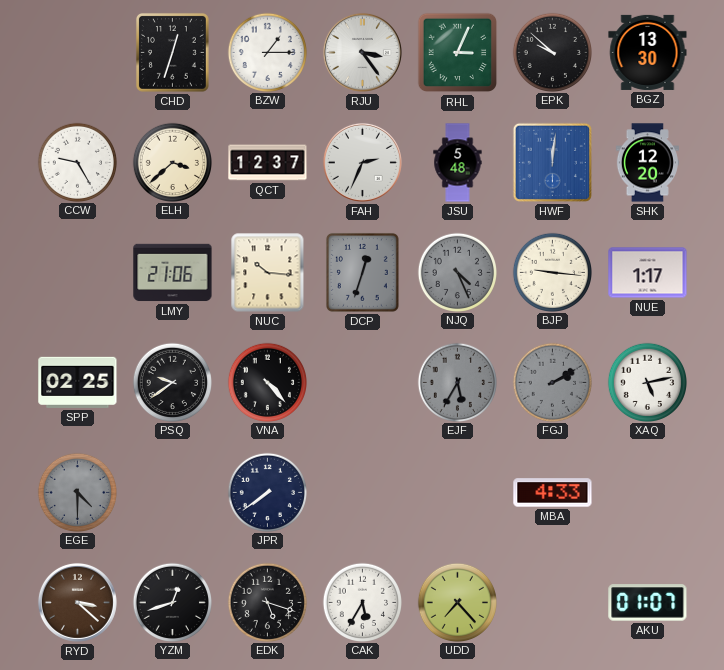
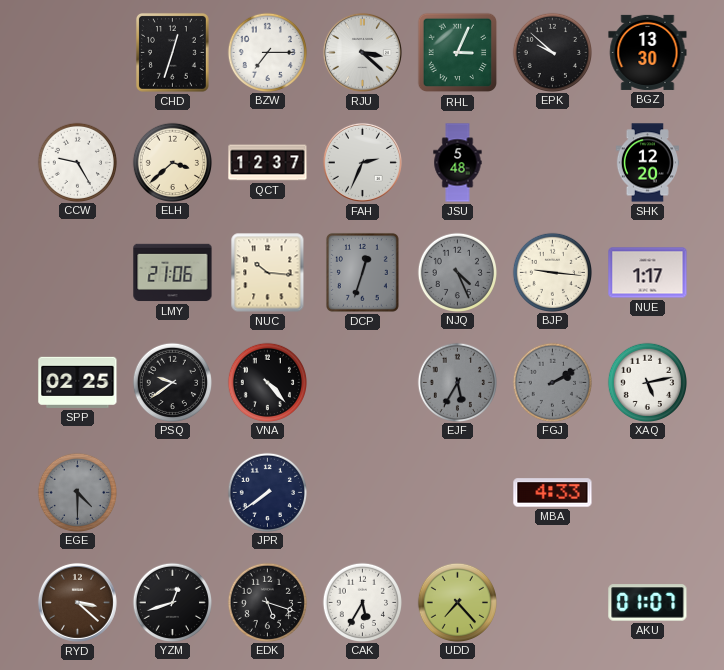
BZW: 1:15 -> 7:15 (267, 52)
RJU: 3:24 -> 3:22 (362, 52)
HWF: 12:01 -> none (552, 162)
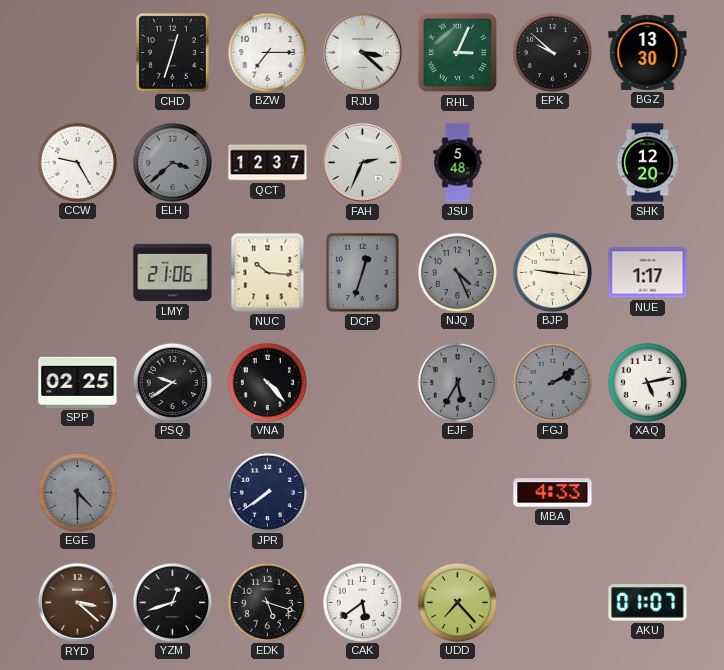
ELH dial: cream -> grey (172, 162)
CAK: 5:35 -> 5:39 (362, 602)
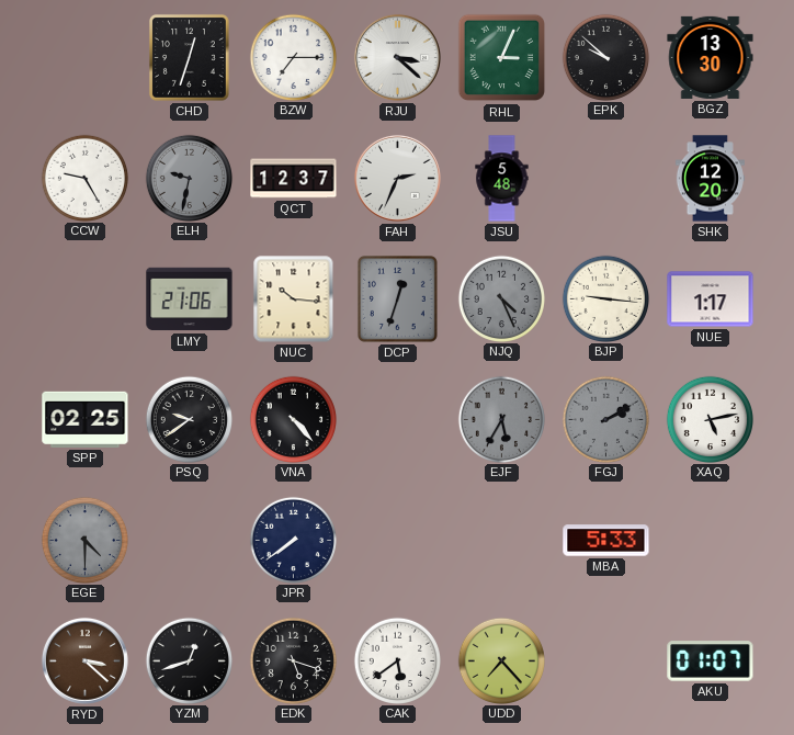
ELH: 3:38 -> 9:32 (189, 178)
MBA: 4:33 -> 5:33 (606, 541)
